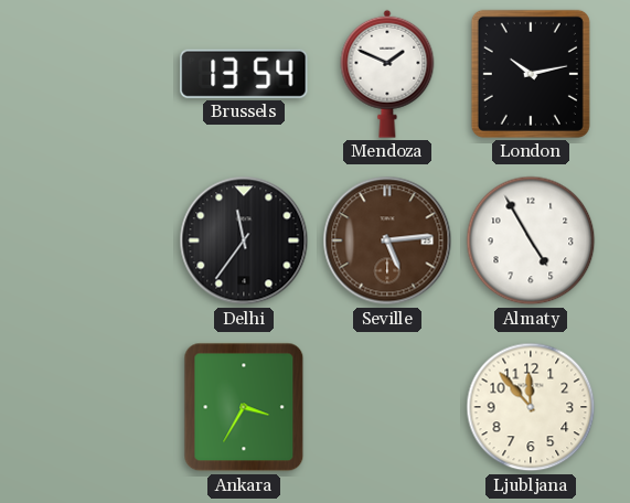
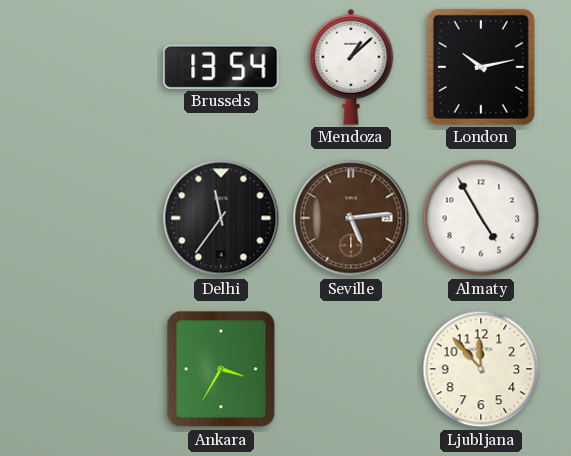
Mendoza: 1:49 -> 1:08 (351, 67)
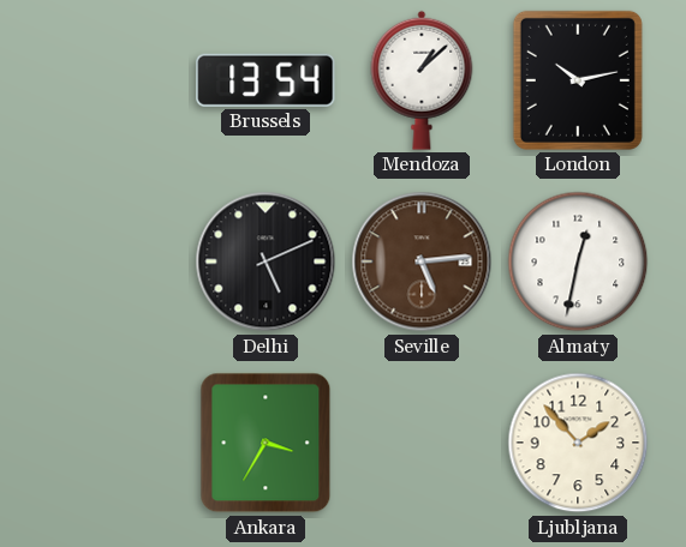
Delhi: 11:36 -> 5:11 (266, 262)
Almaty: 4:55 -> 12:32 (578, 262)
Ljubljana: 11:53 -> 1:53 (578, 443)
